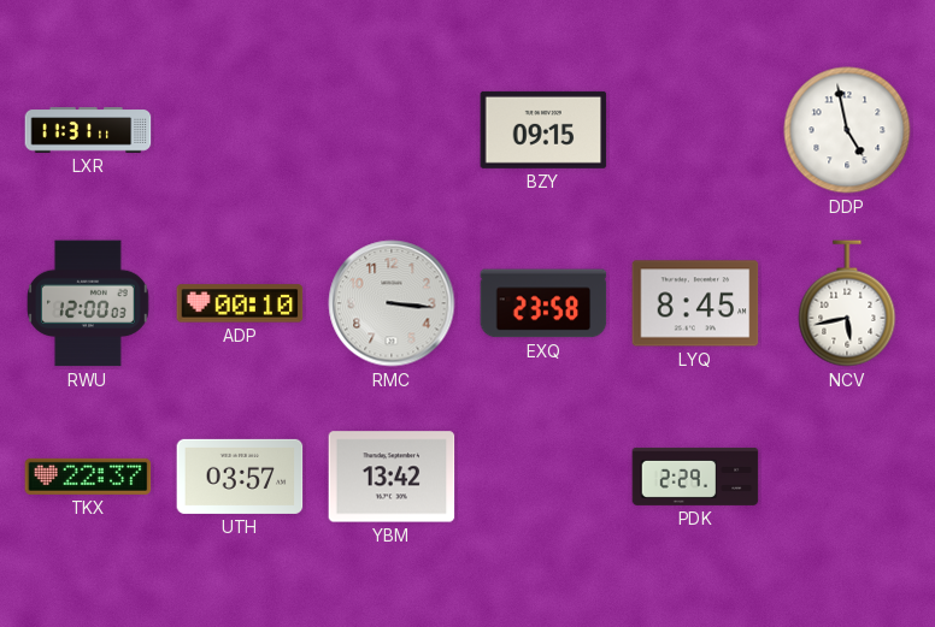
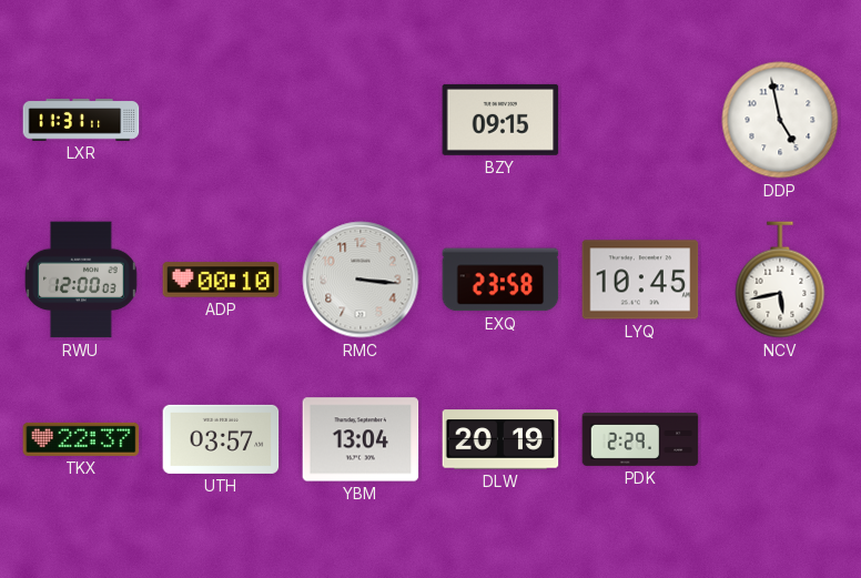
LYQ: 8:45 -> 10:45 (640, 280)
YBM: 13:42 -> 13:04 (361, 439)
DLW: none -> 20:19 (500, 439)
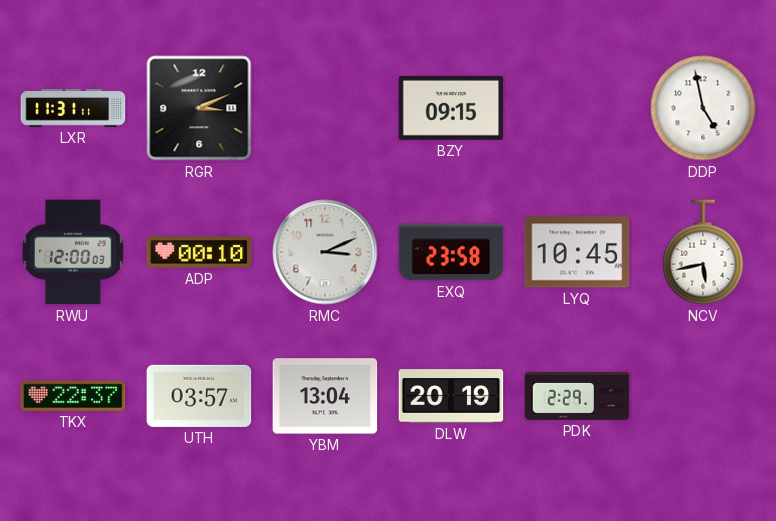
RGR: none -> 3:11 (199, 108)
RMC: 3:16 -> 3:11 (325, 252)
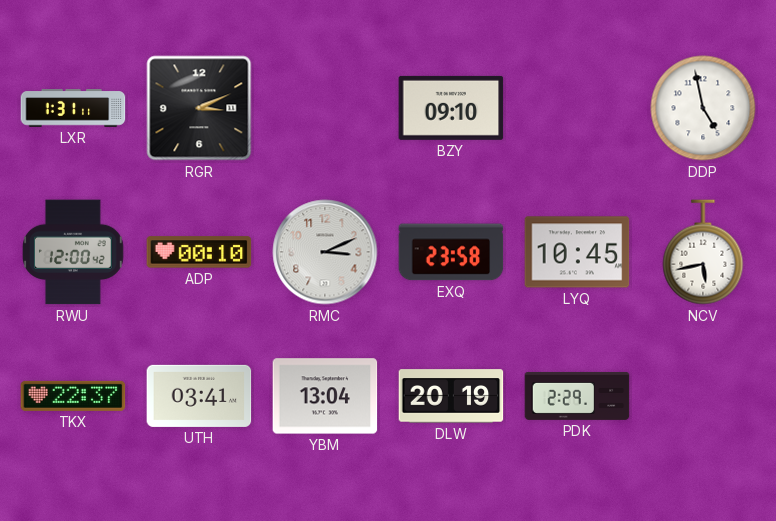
LXR: 11:31 -> 1:31 (73, 108)
BZY: 09:15 -> 09:10 (451, 108)
RWU: 12:00:03 -> 12:00:42 (74, 252)
UTH: 03:57 -> 03:41 (199, 396)
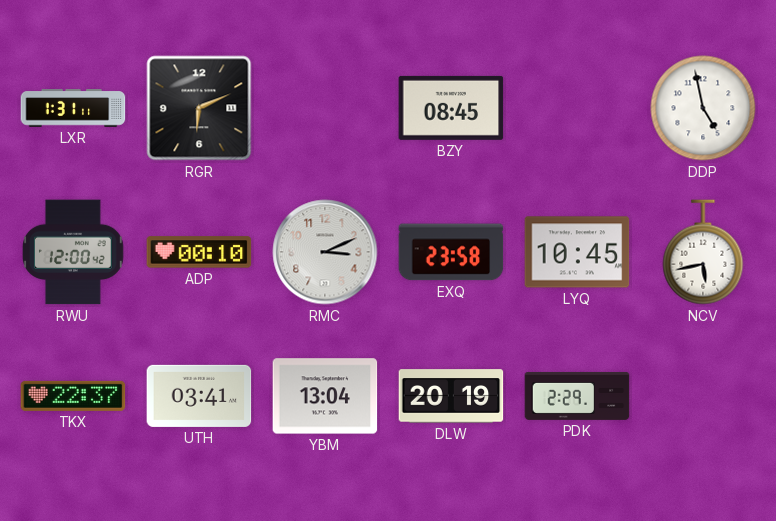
RGR: 3:11 -> 6:11 (199, 108)
BZY: 09:10 -> 08:45 (451, 108)
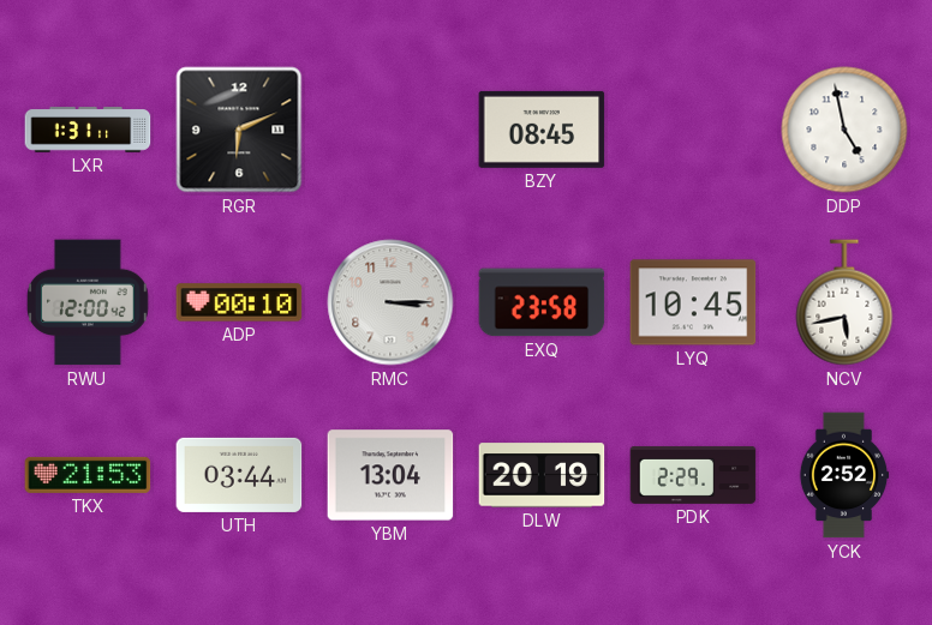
RMC: 3:11 -> 3:15 (390, 302)
TKX: 22:37 -> 21:53 (88, 475)
UTH: 03:41 -> 03:44 (239, 475)
YCK: none -> 2:52 (844, 475)
